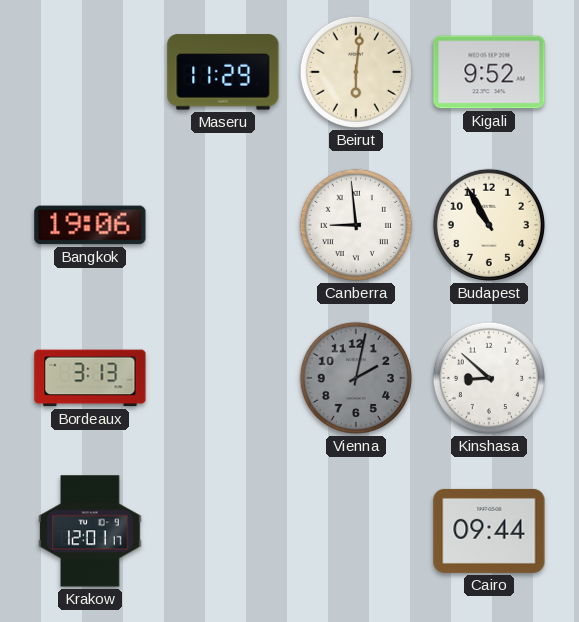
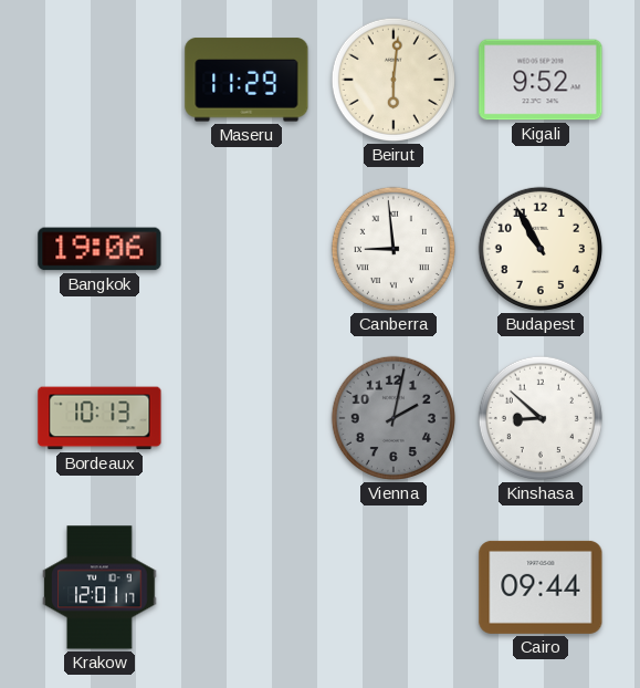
Bordeaux: 3:13 -> 10:13 (99, 418)
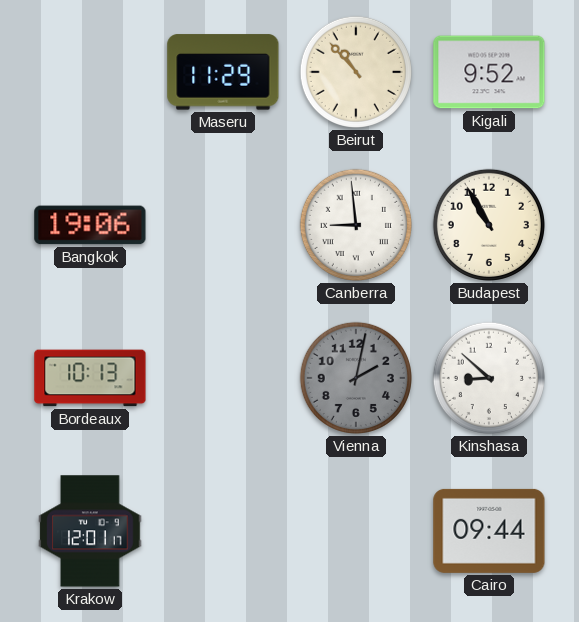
Beirut: 6:01 -> 10:53 (356, 72)
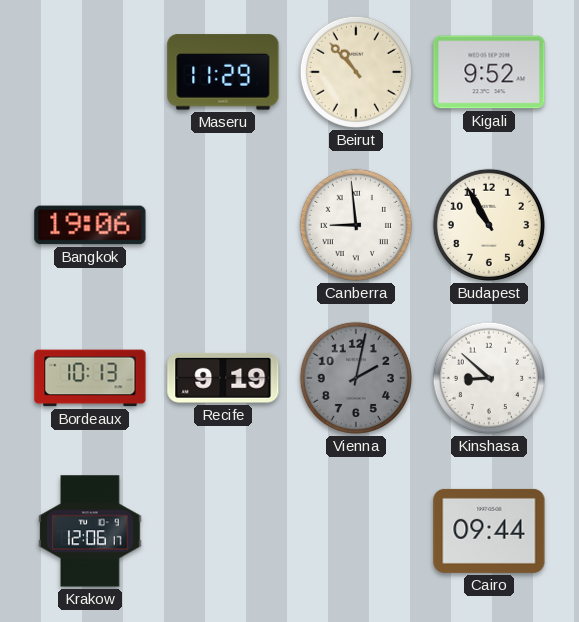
Recife: none -> 9:19 (223, 378)
Krakow: 12:01 -> 12:06 (90, 531)
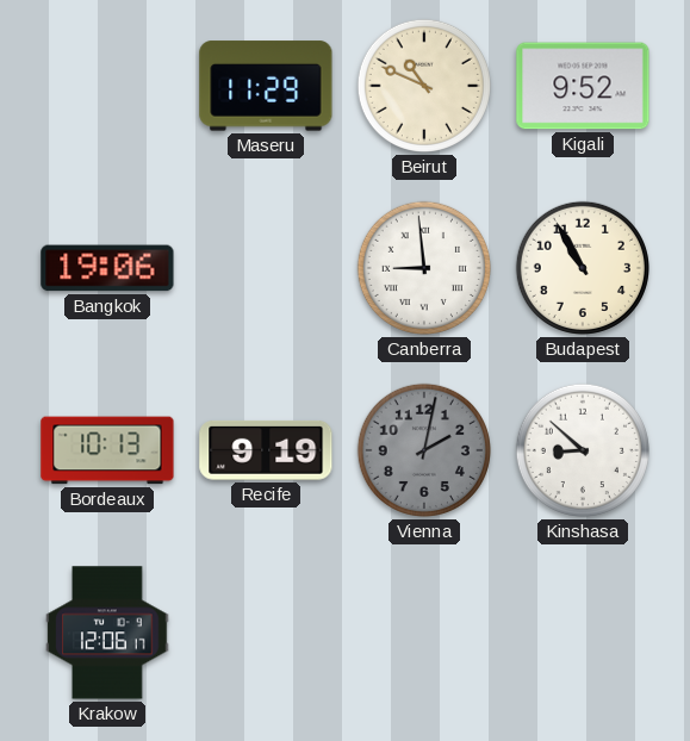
Beirut: 10:53 -> 10:49 (424, 86)
Cairo: 09:44 -> none (489, 531)
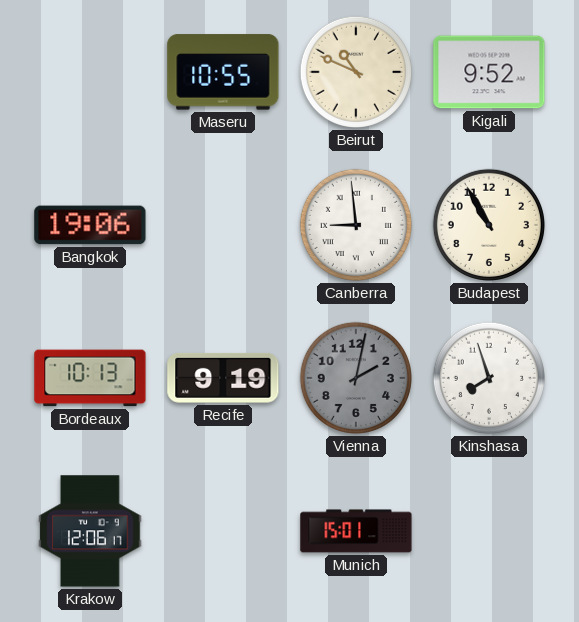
Maseru: 11:29 -> 10:55 (223, 72)
Kinshasa: 8:52 -> 7:57 (489, 378)
Munich: none -> 15:01 (356, 531)
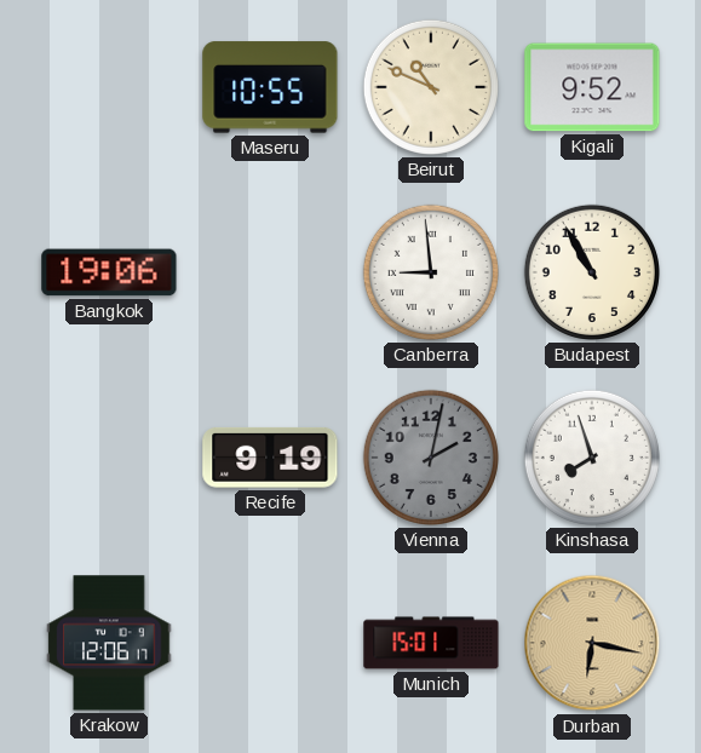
Bordeaux: 10:13 -> none (90, 378)
Durban: none -> 6:17 (592, 643)
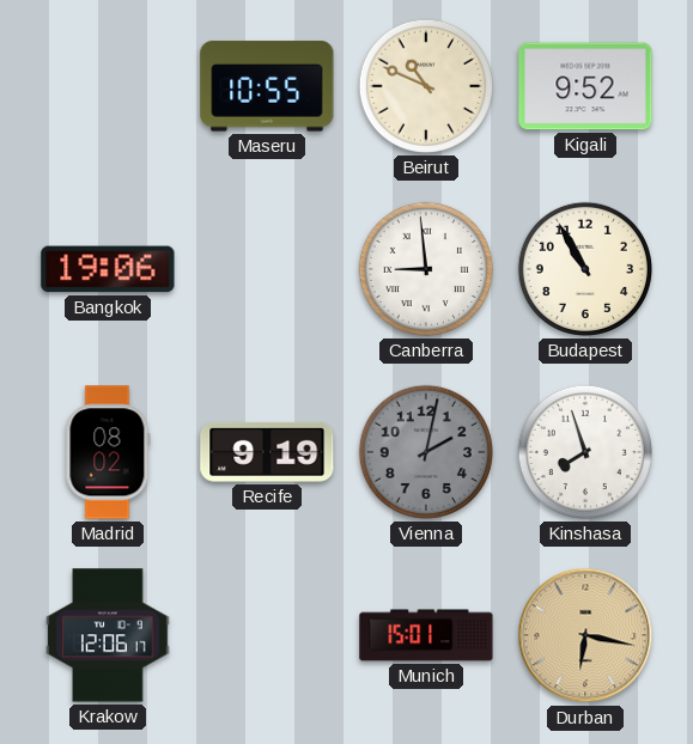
Madrid: none -> 08:02 (108, 452)
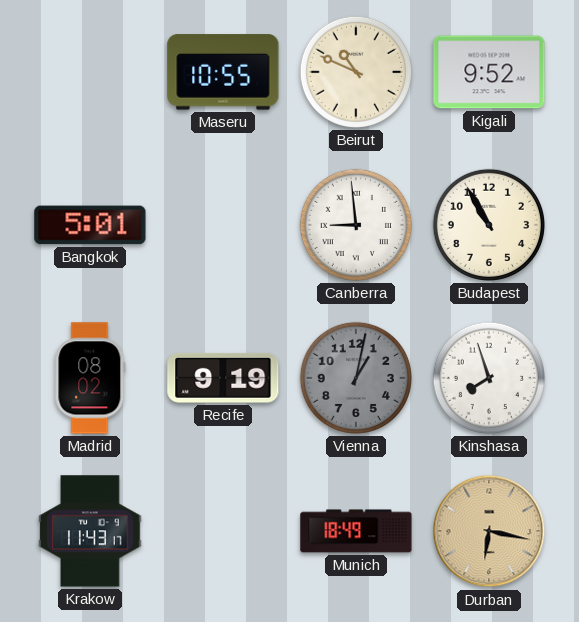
Bangkok: 19:06 -> 5:01 (90, 225)
Vienna: 2:02 -> 1:02 (356, 378)
Krakow: 12:06 -> 11:43 (90, 531)
Munich: 15:01 -> 18:49 (356, 531)
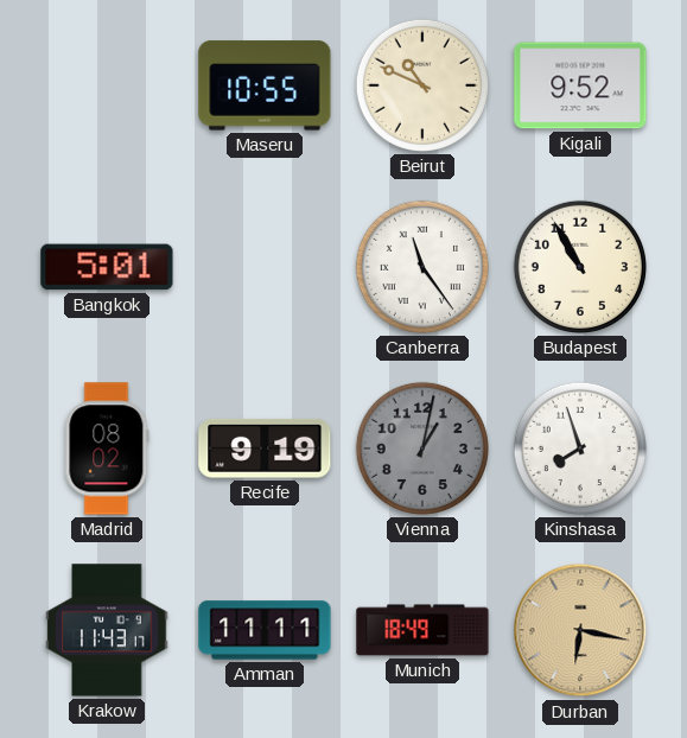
Canberra: 8:59 -> 11:24 (422, 267)
Amman: none -> 11:11 (265, 630)
